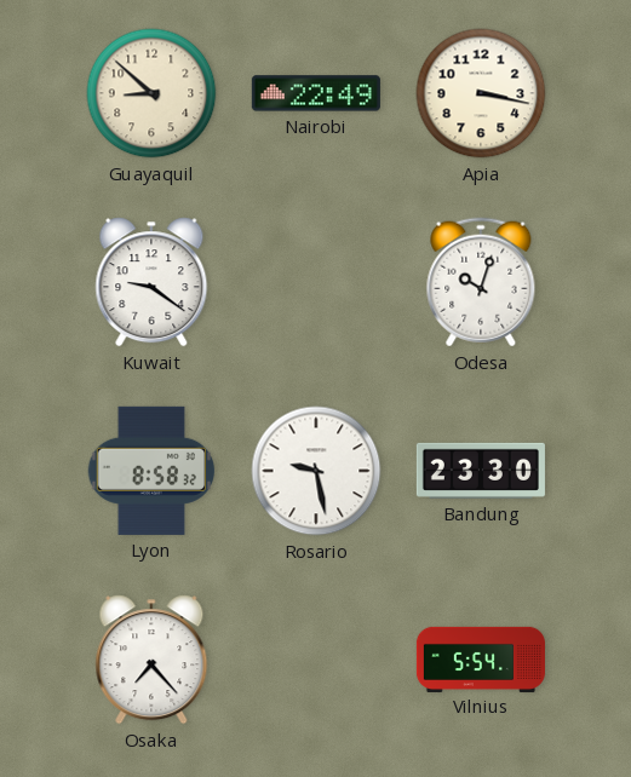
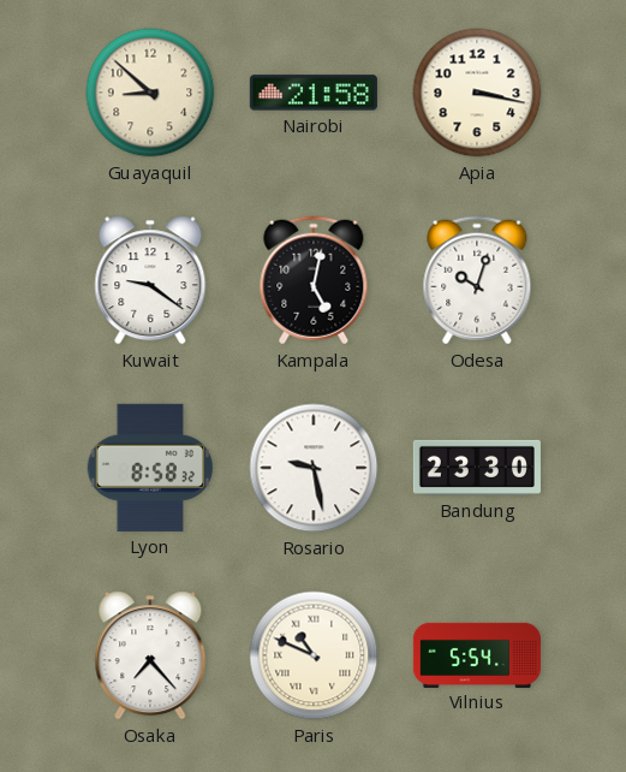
Nairobi: 22:49 -> 21:58 (314, 93)
Kampala: none -> 5:02 (314, 280)
Paris: none -> 10:49 (314, 655)
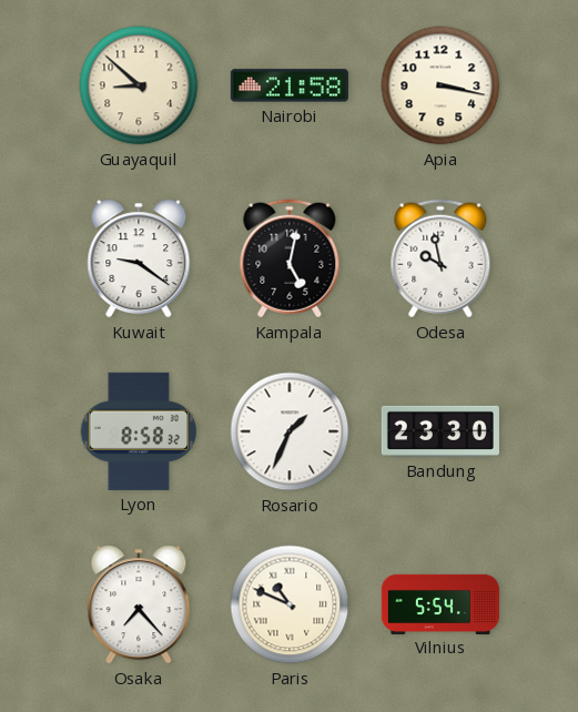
Odesa: 10:03 -> 9:58 (440, 258)
Rosario: 9:28 -> 1:34 (290, 431)
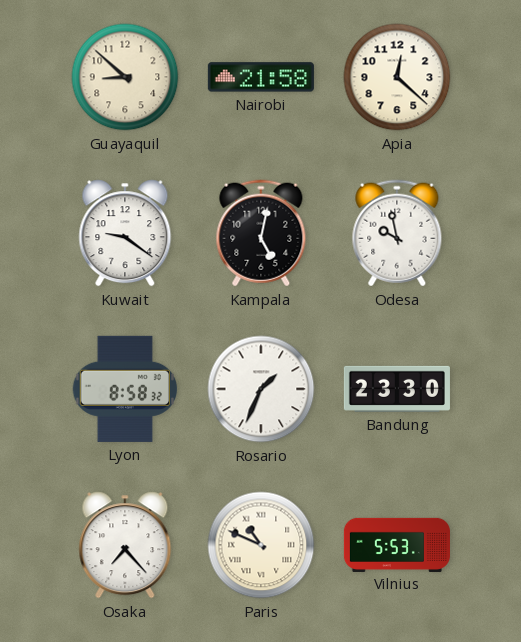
Apia: 3:17 -> 12:22 (397, 77)
Vilnius: 5:54 -> 5:53 (397, 544)
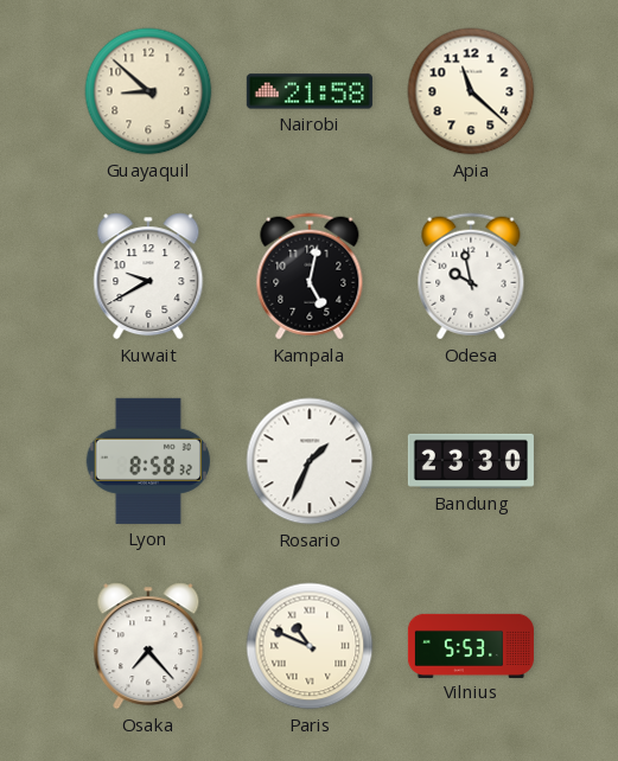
Apia: 12:22 -> 11:22 (471, 91)
Kuwait: 9:21 -> 9:40 (148, 276)
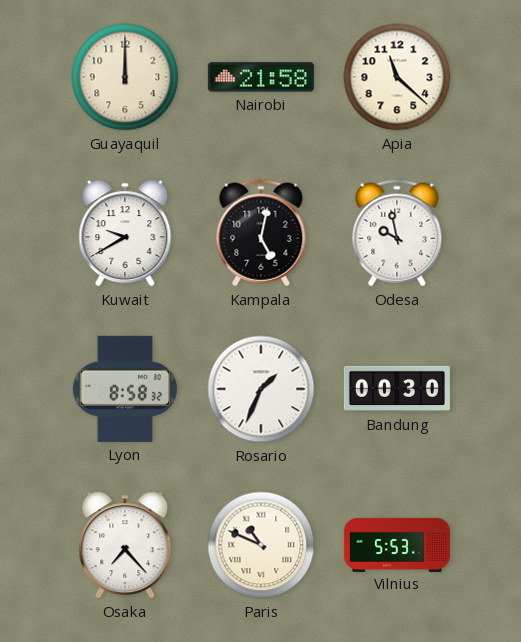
Guayaquil: 8:52 -> 12:00 (125, 77)
Bandung: 23:30 -> 00:30 (397, 389)
